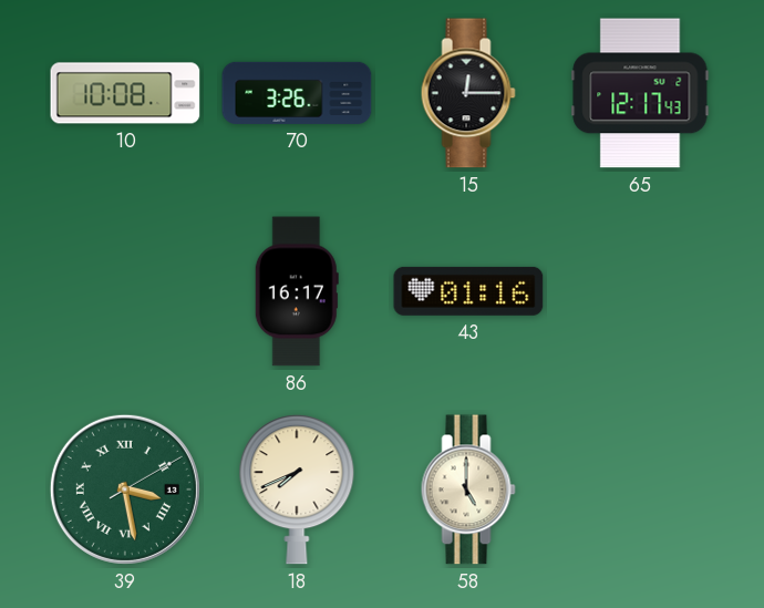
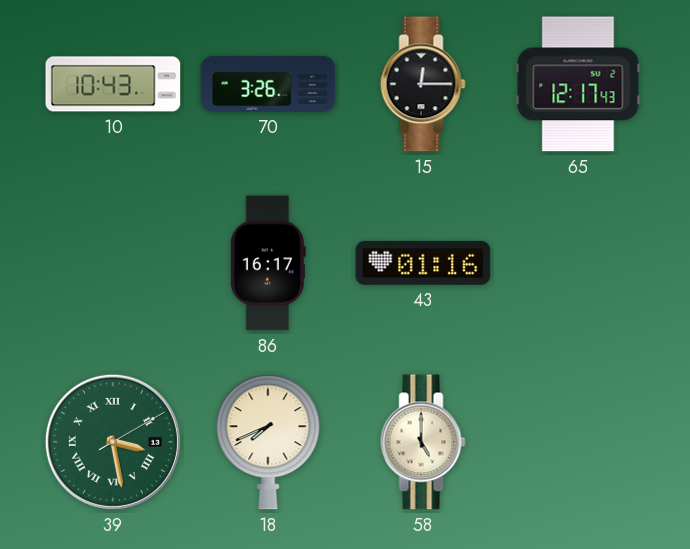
10: 10:08 -> 10:43 (113, 84)
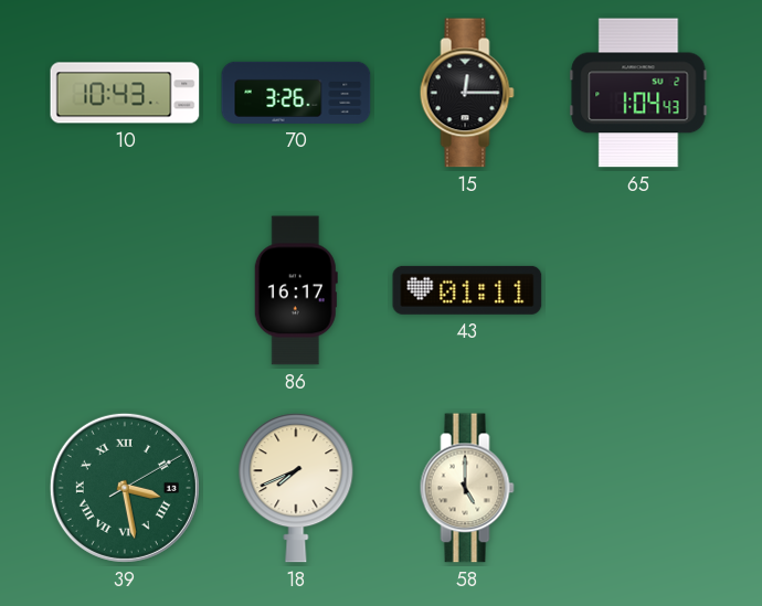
65: 12:17 -> 1:04 (638, 93)
43: 01:16 -> 01:11 (467, 290)
